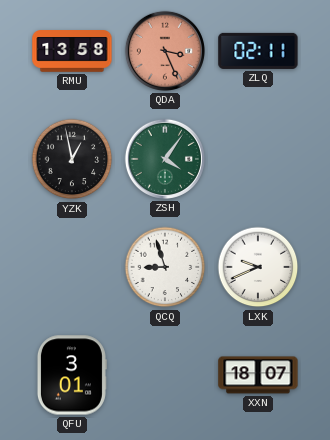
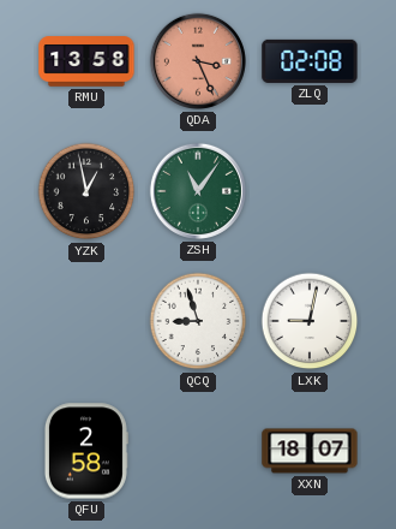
ZLQ: 02:11 -> 02:08 (310, 61)
ZSH: 4:06 -> 11:06 (198, 191)
LXK: 9:41 -> 9:02 (310, 321)
QFU: 3:01 -> 2:58 (85, 451)
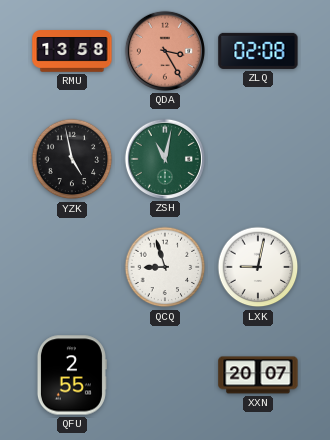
QDA: 3:26 -> 3:25 (165, 51)
YZK: 12:58 -> 4:58 (72, 159)
ZSH: 11:06 -> 11:02 (165, 159)
QFU: 2:58 -> 2:55 (71, 375)
XXN: 18:07 -> 20:07 (258, 375)
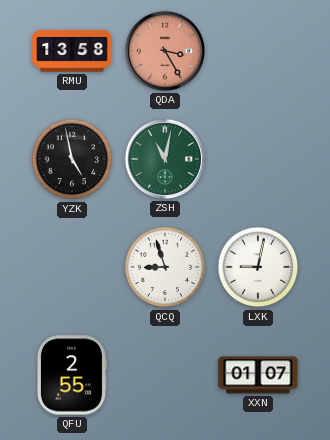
ZLQ: 02:08 -> none (258, 51)
XXN: 20:07 -> 01:07 (258, 375)
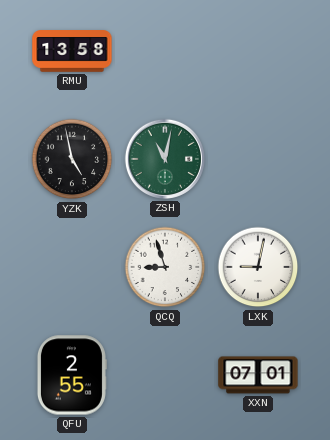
QDA: 3:25 -> none (165, 51)
XXN: 01:07 -> 07:01 (258, 375)
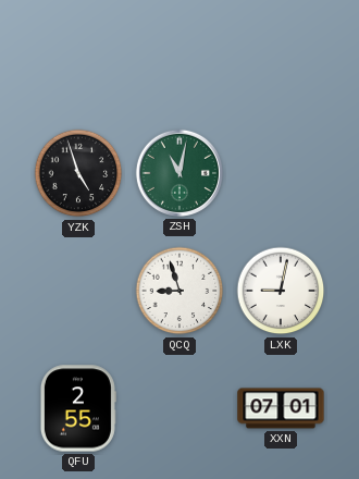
RMU: 13:58 -> none (72, 51)
YZK: 4:58 -> 4:57 (78, 173)
